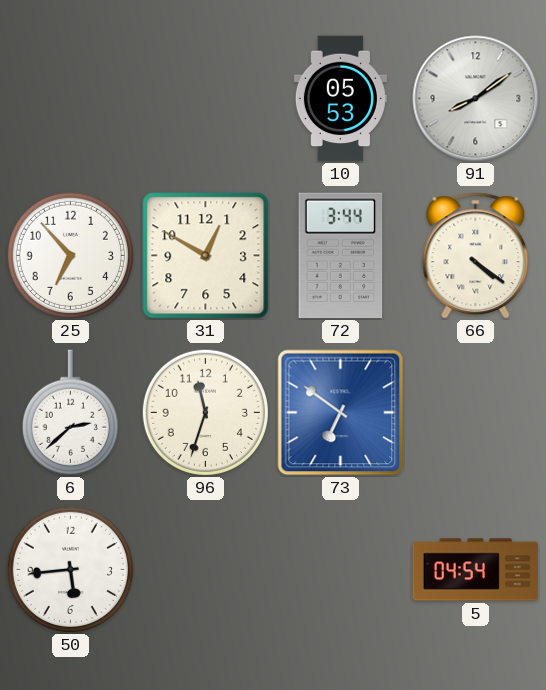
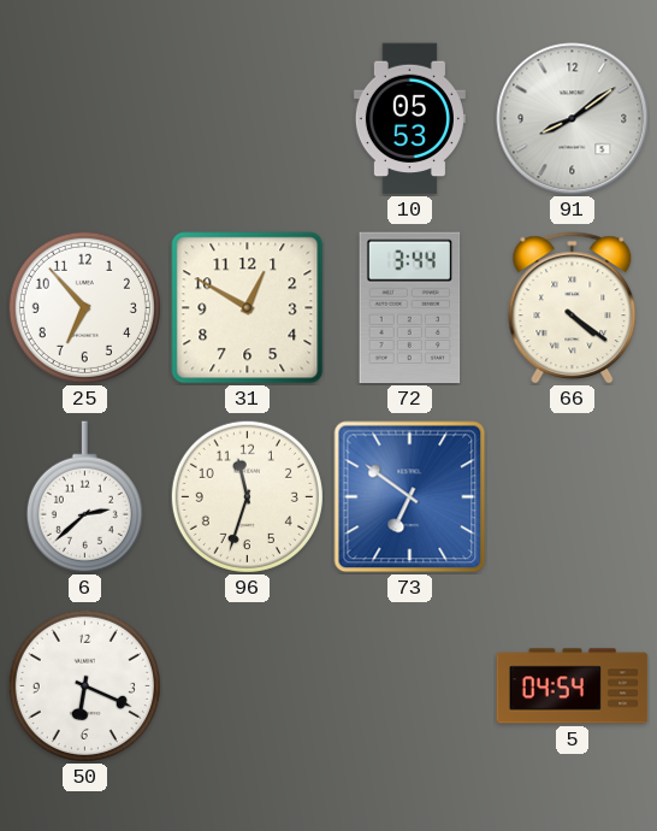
50: 5:44 -> 6:19 (84, 685)
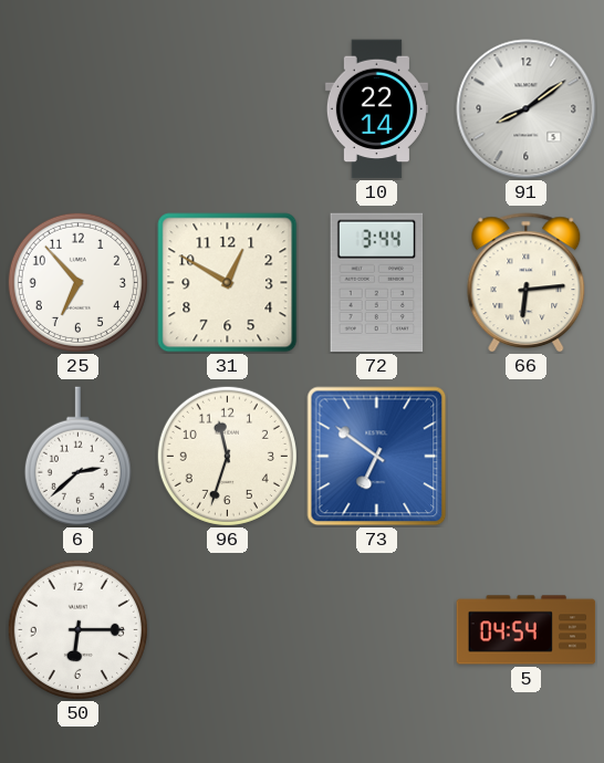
10: 05:53 -> 22:14 (376, 109)
66: 4:21 -> 6:14 (527, 283)
50: 6:19 -> 6:15 (77, 629)
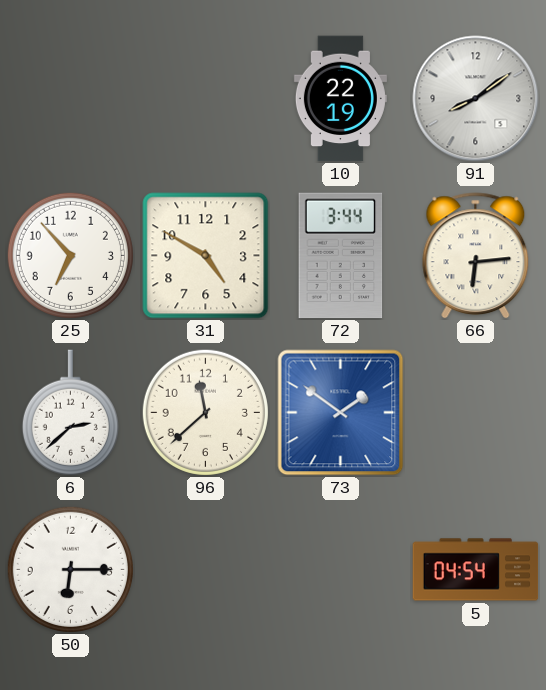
10: 22:14 -> 22:19 (340, 99)
31: 12:50 -> 4:50 (206, 256)
96: 11:33 -> 11:38 (205, 412)
73: 6:51 -> 1:51 (341, 413)
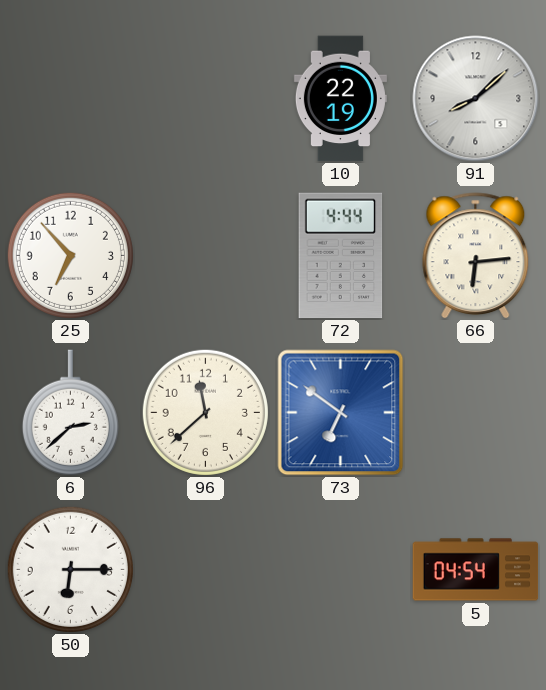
91: 8:09 -> 8:08 (476, 99)
31: 4:50 -> none (206, 256)
72: 3:44 -> 4:44 (341, 256)
73: 1:51 -> 6:51 (341, 413)
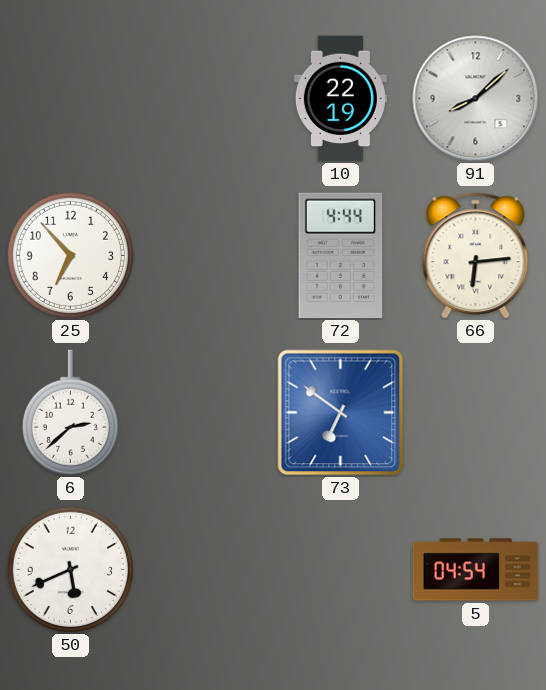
96: 11:38 -> none (205, 412)
50: 6:15 -> 5:41 (70, 569)
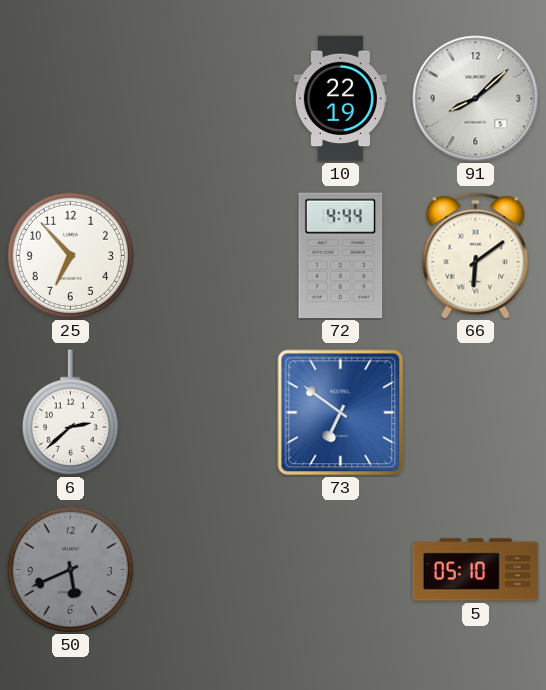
66: 6:14 -> 6:09 (476, 256)
50 dial: white -> grey (70, 569)
5: 04:54 -> 05:10 (476, 570)
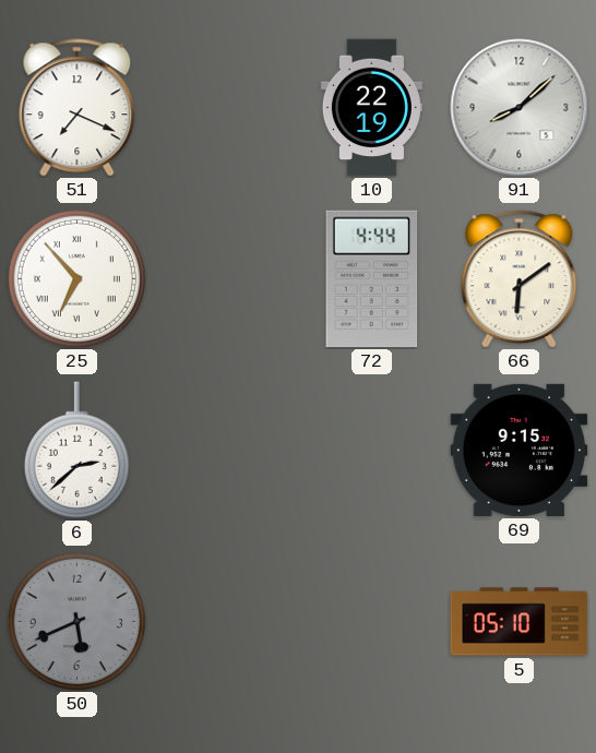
51: none -> 7:19 (78, 108)
25 numerals: Arabic -> Roman (76, 278)
73: 6:51 -> none (341, 413)
69: none -> 9:15 (520, 450)
